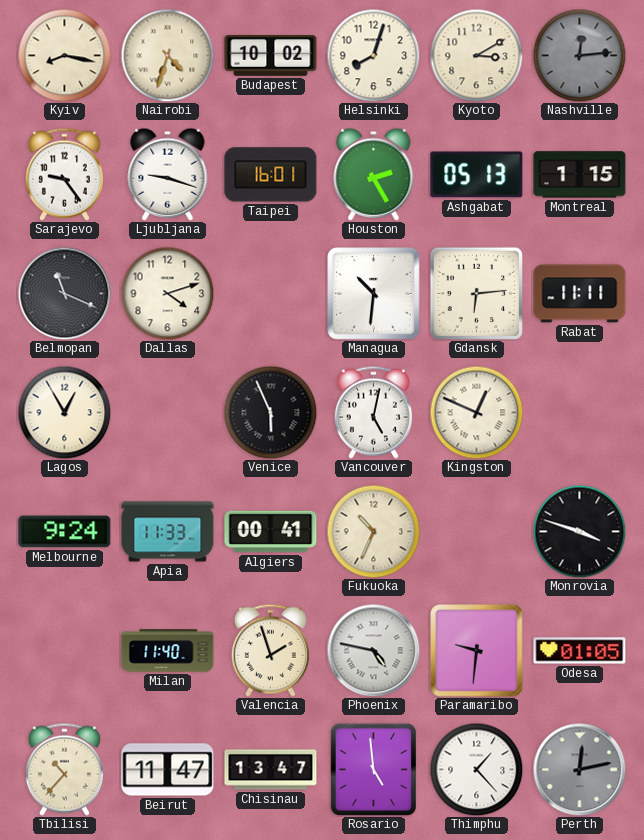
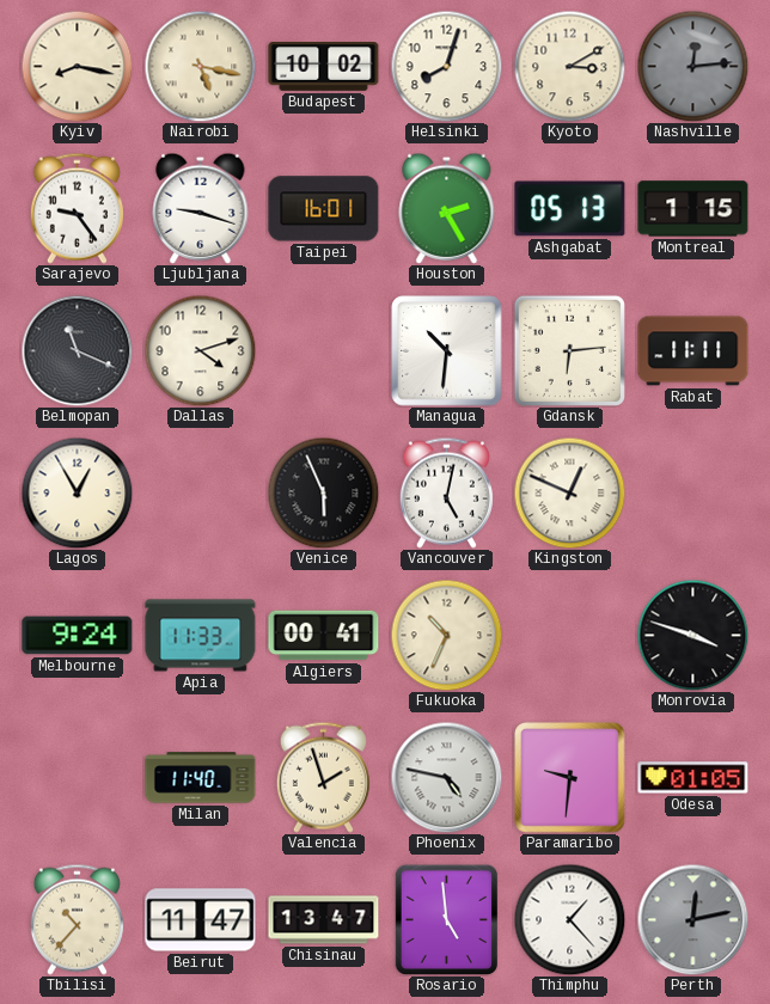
Nairobi: 4:33 -> 5:17 (200, 66)
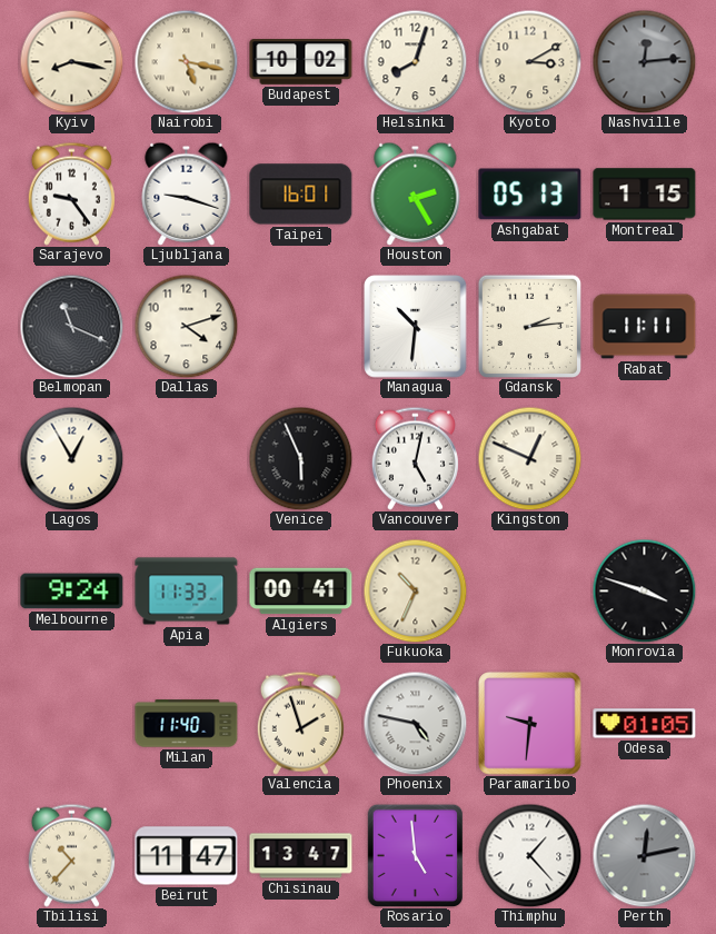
Gdansk: 6:14 -> 2:14 (529, 326)
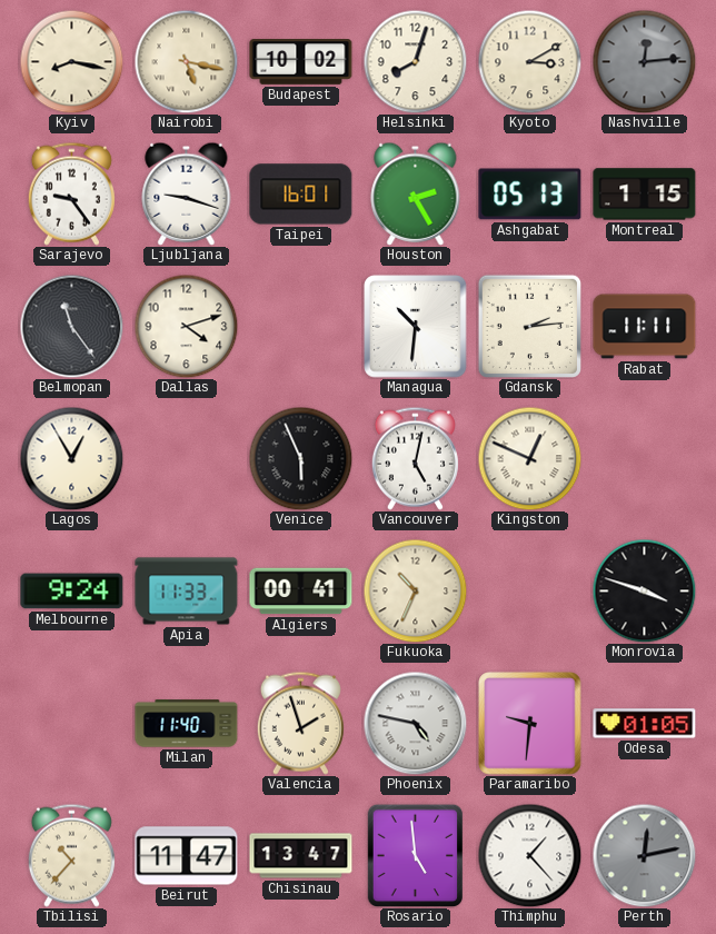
Belmopan: 11:19 -> 11:24 (71, 326)
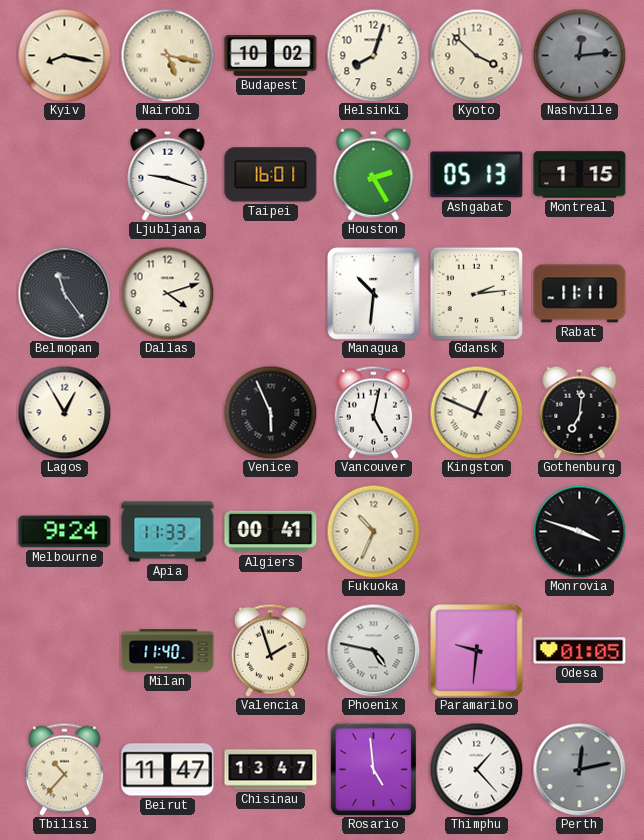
Kyoto: 3:10 -> 3:52 (476, 55)
Sarajevo: 9:24 -> none (71, 193)
Gothenburg: none -> 7:01 (580, 412)
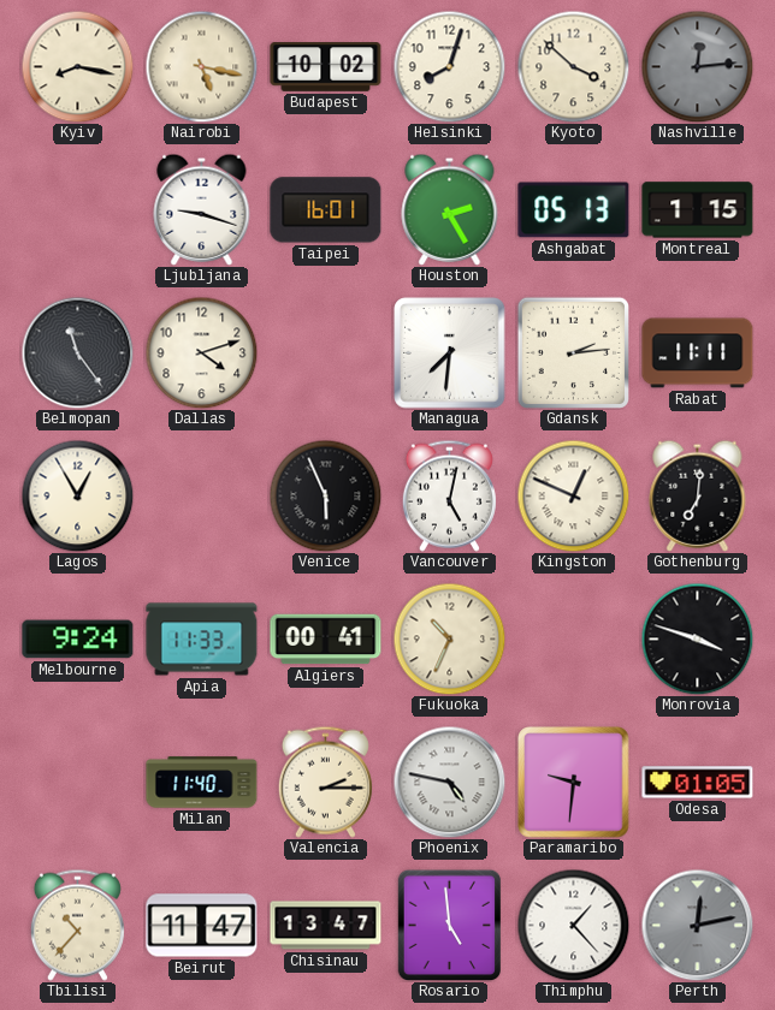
Managua: 10:31 -> 7:31 (450, 353)
Valencia: 1:57 -> 2:15 (325, 782)
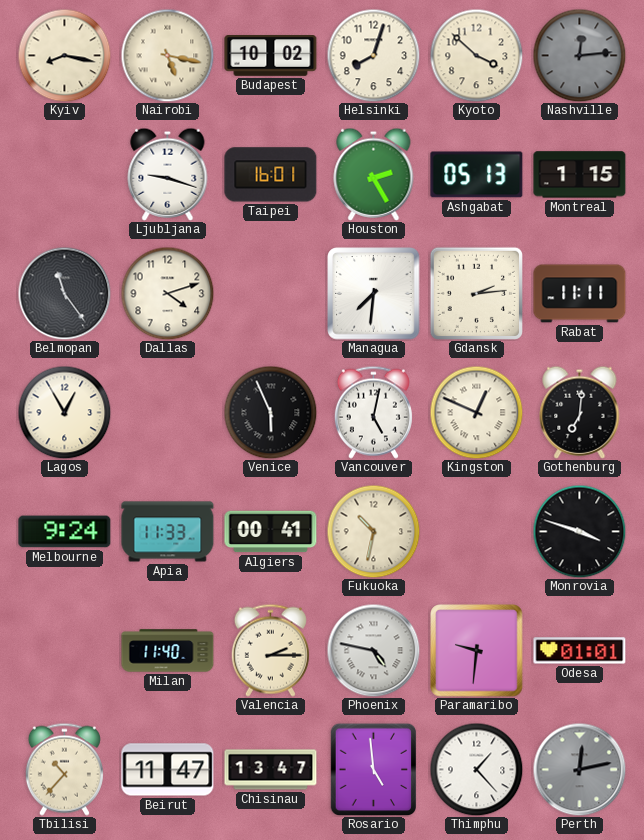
Fukuoka: 10:34 -> 10:32 (373, 531)
Odesa: 01:05 -> 01:01 (580, 651)
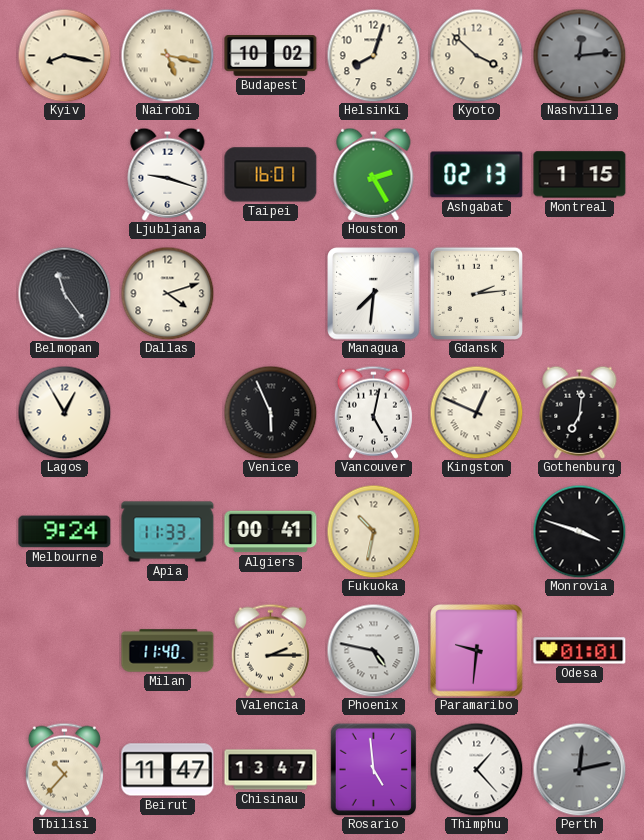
Ashgabat: 05:13 -> 02:13 (477, 175)
Rabat: 11:11 -> none (580, 294)
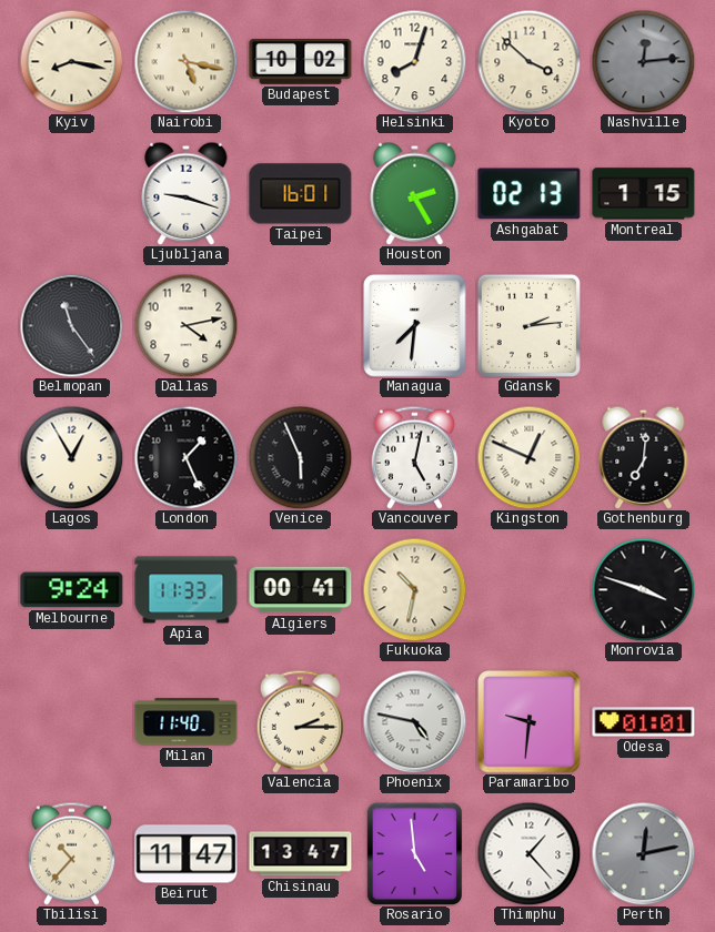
Dallas: 4:12 -> 4:13 (185, 325)
London: none -> 1:26 (185, 457)
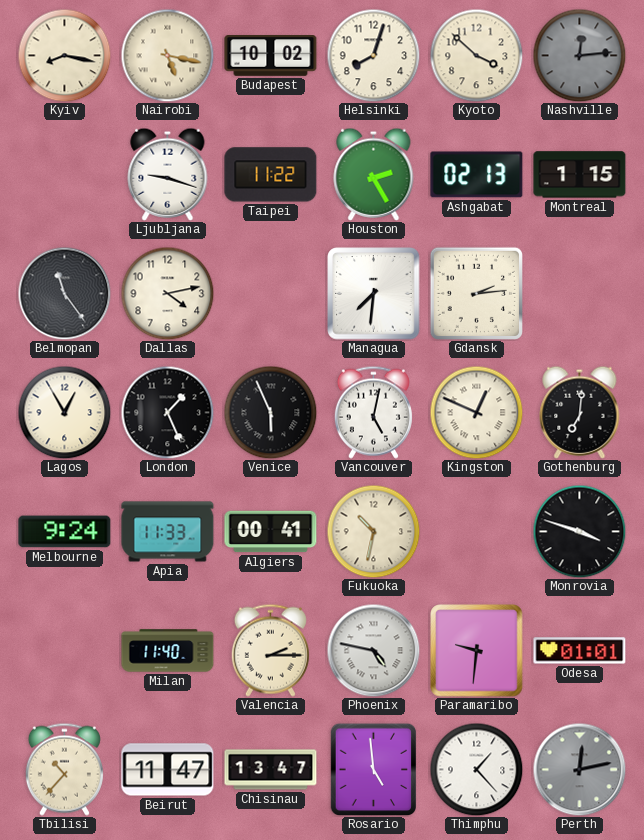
Taipei: 16:01 -> 11:22 (271, 175)
